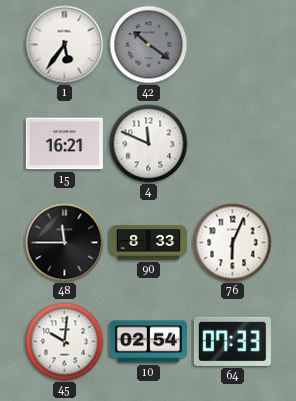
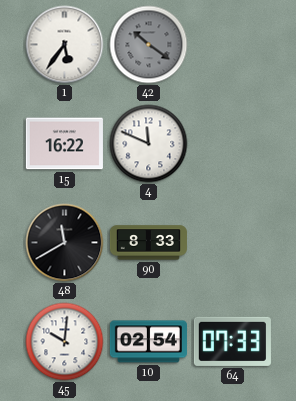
15: 16:21 -> 16:22 (64, 144)
48: 11:45 -> 11:40 (65, 243)
76: 6:04 -> none (233, 243)
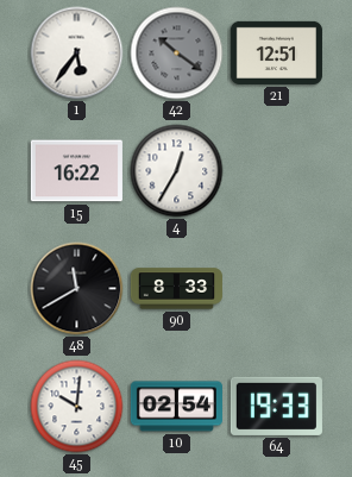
21: none -> 12:51 (276, 52)
4: 11:49 -> 12:35 (177, 171)
64: 07:33 -> 19:33 (276, 406)
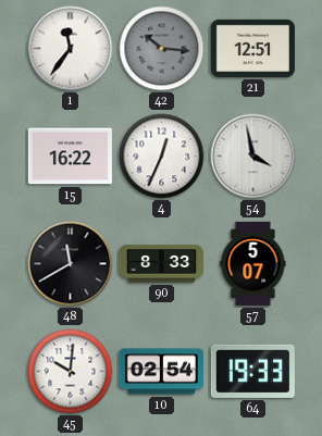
1: 5:36 -> 11:36 (71, 49)
42: 10:21 -> 10:16 (162, 49)
4: 12:35 -> 12:34 (162, 157)
54: none -> 3:58 (253, 157)
57: none -> 5:07 (253, 263)
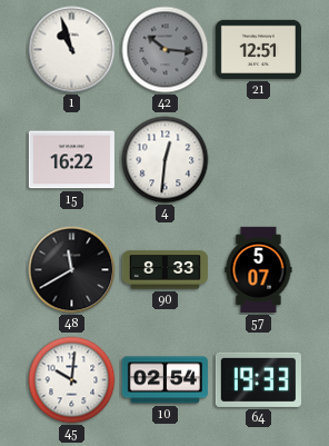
1: 11:36 -> 10:57 (72, 50)
4: 12:34 -> 12:31 (166, 160)
54: 3:58 -> none (253, 157)
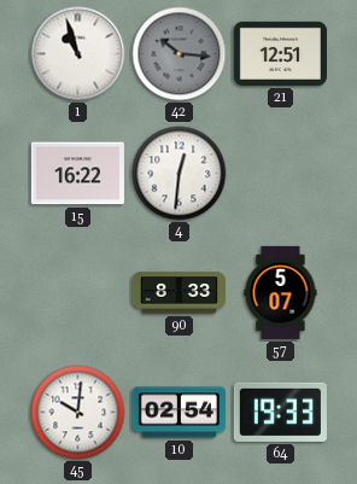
48: 11:40 -> none (72, 270)
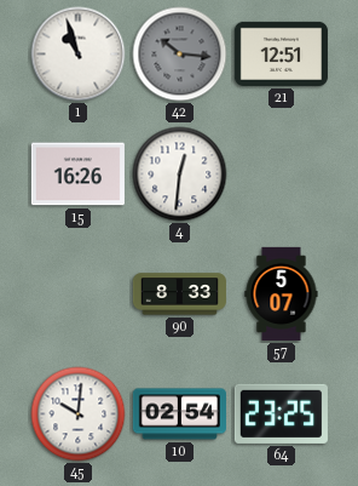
15: 16:22 -> 16:26 (77, 175)
64: 19:33 -> 23:25 (281, 413)
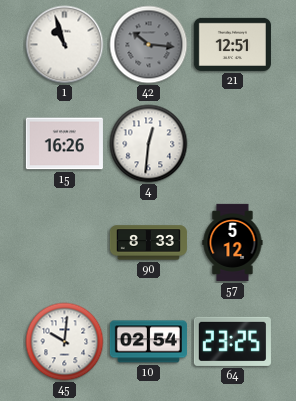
57: 5:07 -> 5:12 (233, 242)
